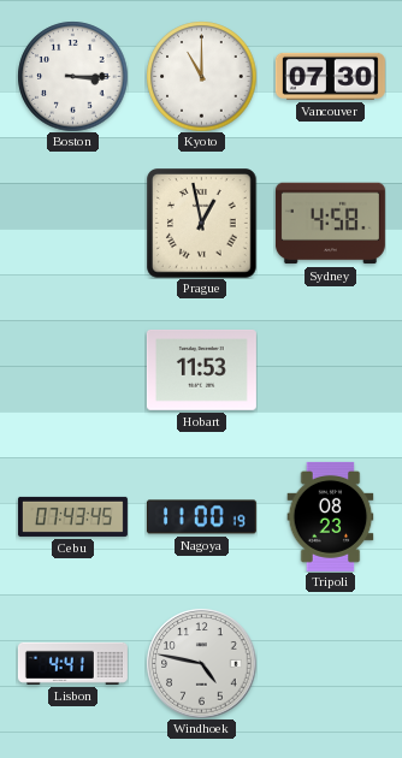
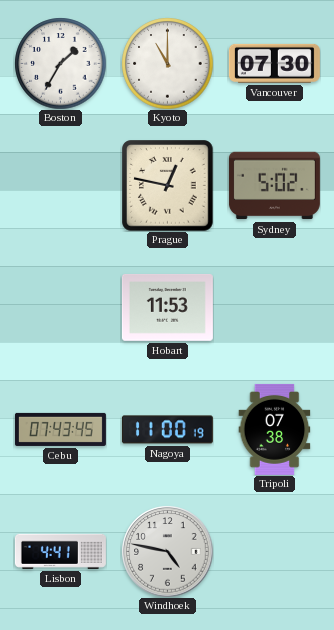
Boston: 3:15 -> 1:35 (60, 63)
Prague: 12:58 -> 12:47 (167, 185)
Sydney: 4:58 -> 5:02 (274, 186)
Tripoli: 08:23 -> 07:38 (275, 429)
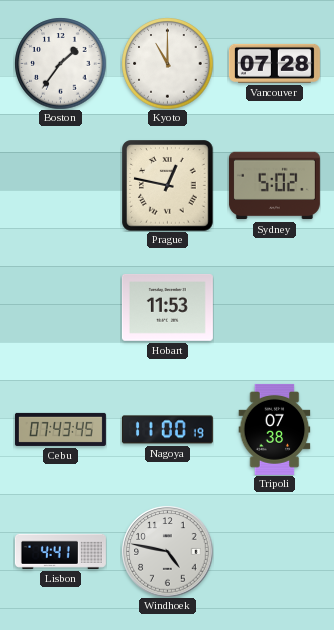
Boston: 1:35 -> 1:36 (60, 63)
Vancouver: 07:30 -> 07:28 (274, 63)
